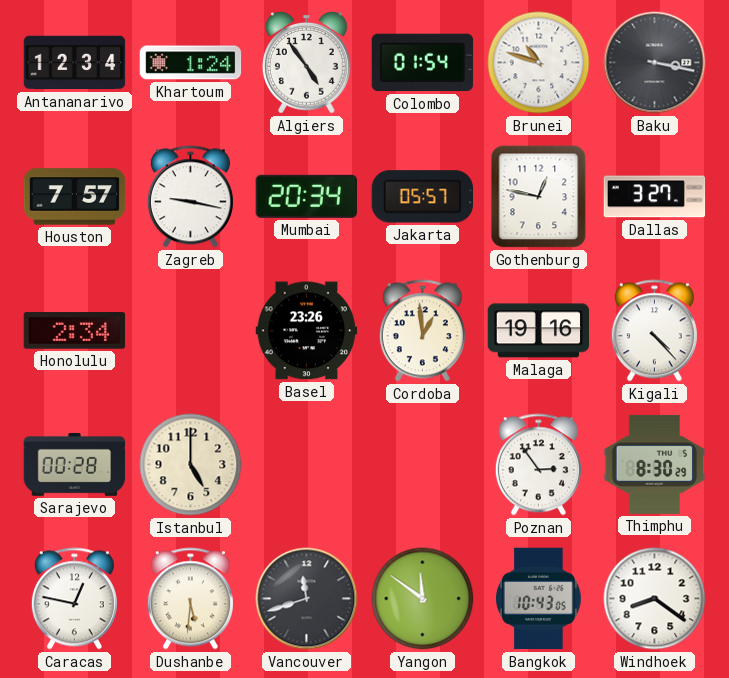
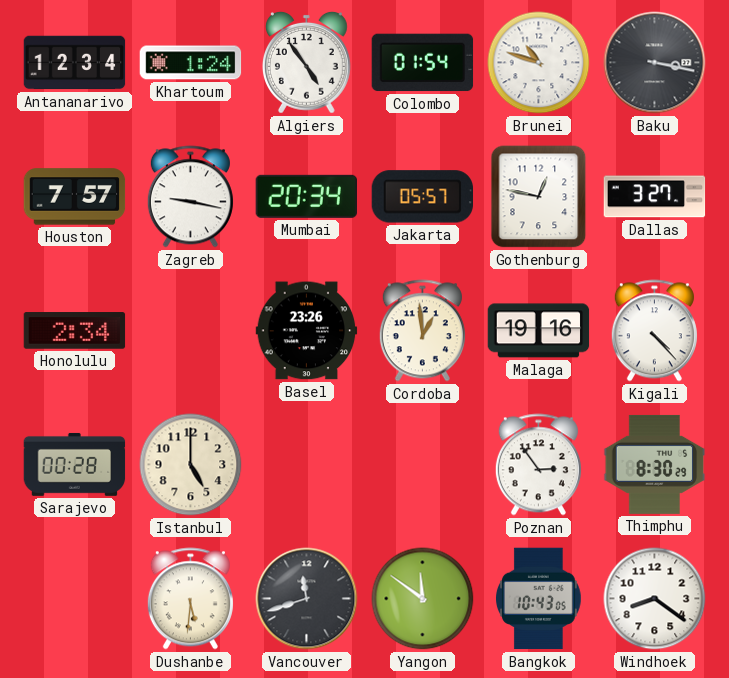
Caracas: 12:47 -> none (74, 599)
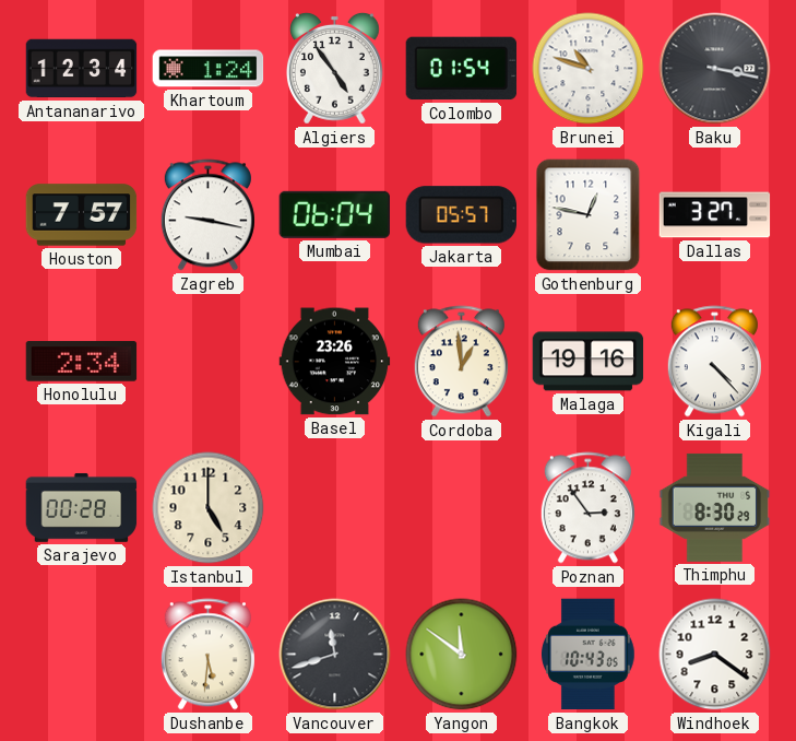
Mumbai: 20:34 -> 06:04 (334, 214)
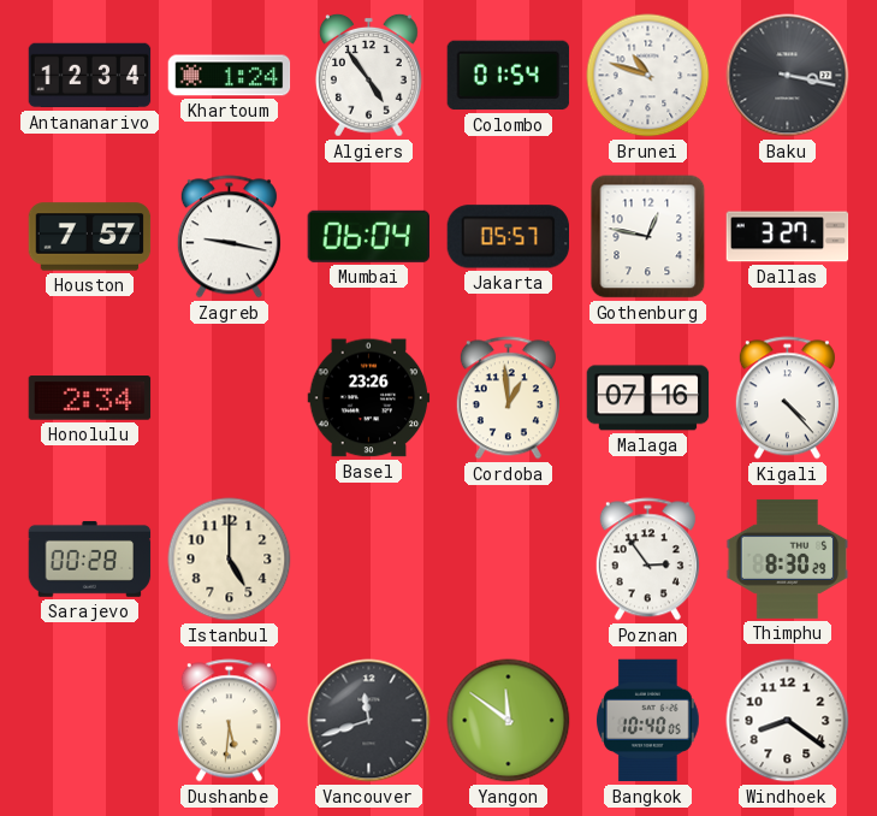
Malaga: 19:16 -> 07:16 (648, 398)
Bangkok: 10:43 -> 10:40 (648, 721)
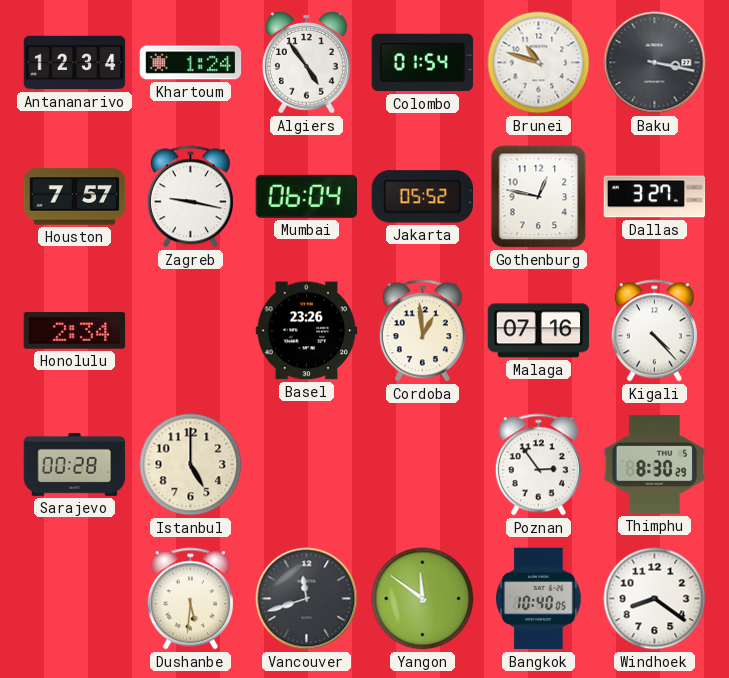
Jakarta: 05:57 -> 05:52 (423, 197)
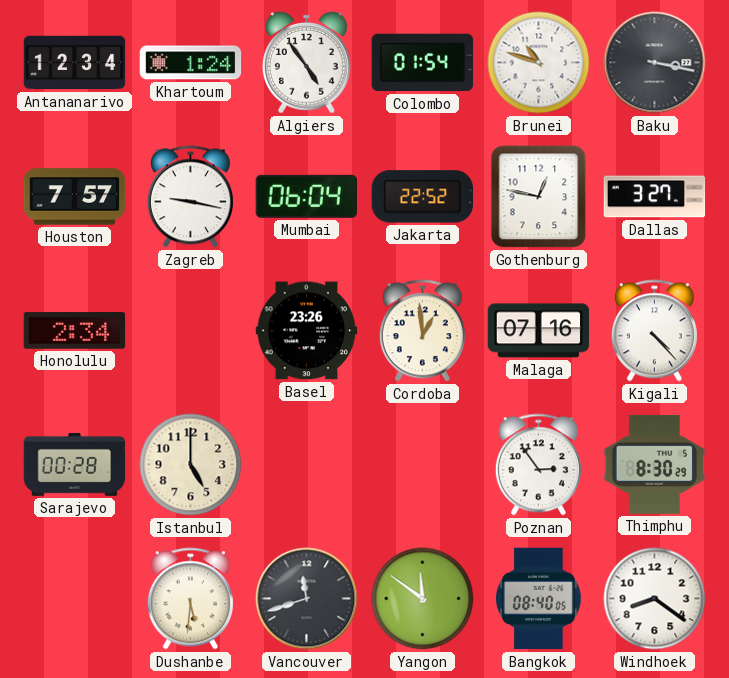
Jakarta: 05:52 -> 22:52 (423, 197)
Bangkok: 10:40 -> 08:40 (539, 599)
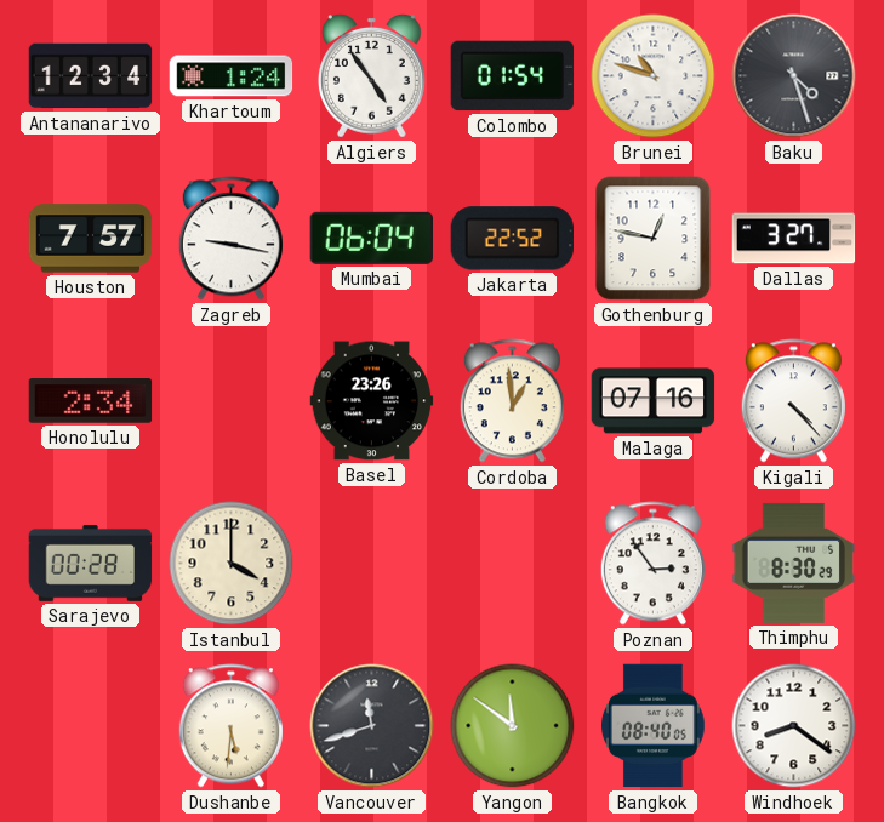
Baku: 3:17 -> 4:27 (794, 76)
Istanbul: 5:00 -> 4:00 (232, 564)
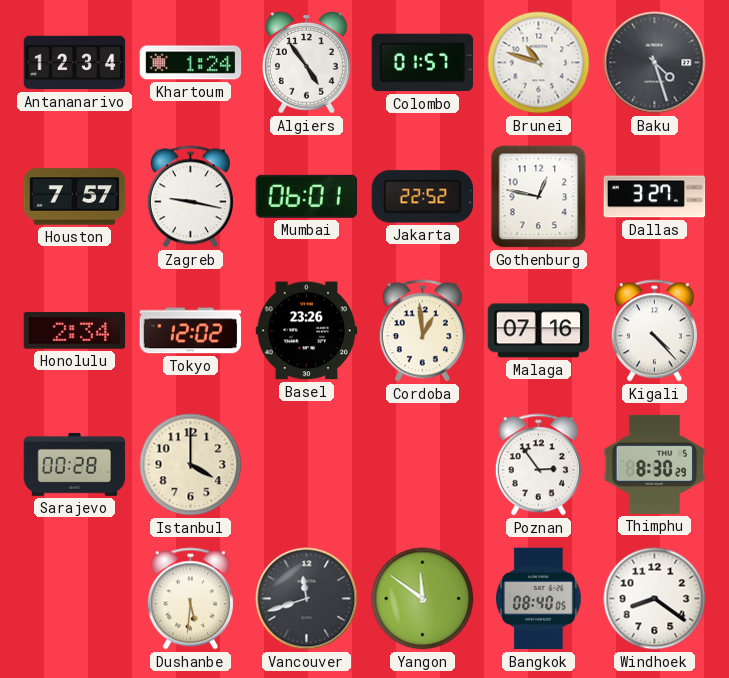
Colombo: 01:54 -> 01:57 (423, 63)
Mumbai: 06:04 -> 06:01 (306, 196)
Tokyo: none -> 12:02 (191, 331)
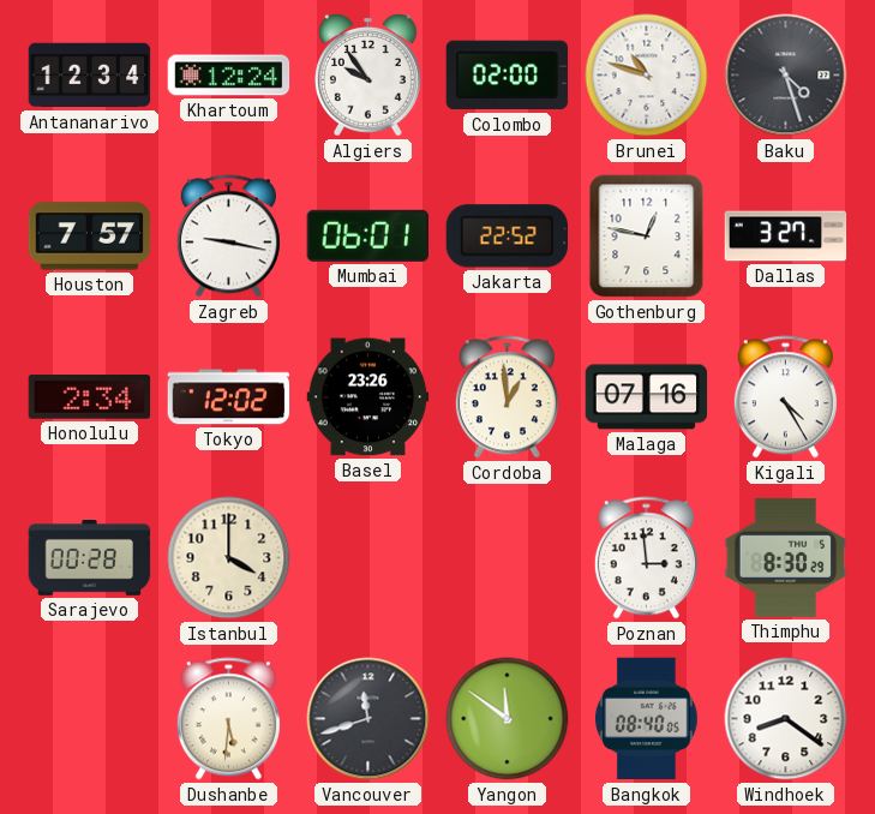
Khartoum: 1:24 -> 12:24 (229, 76)
Algiers: 4:54 -> 9:54 (367, 74)
Colombo: 01:57 -> 02:00 (508, 76)
Kigali: 4:23 -> 4:25 (785, 397)
Poznan: 2:54 -> 2:59 (646, 558)
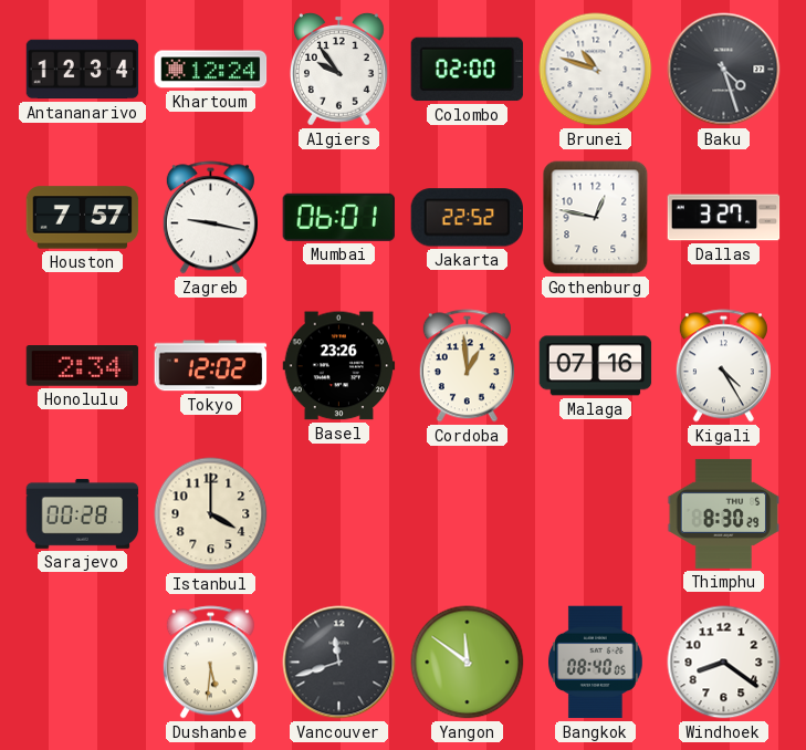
Poznan: 2:59 -> none (646, 558)
